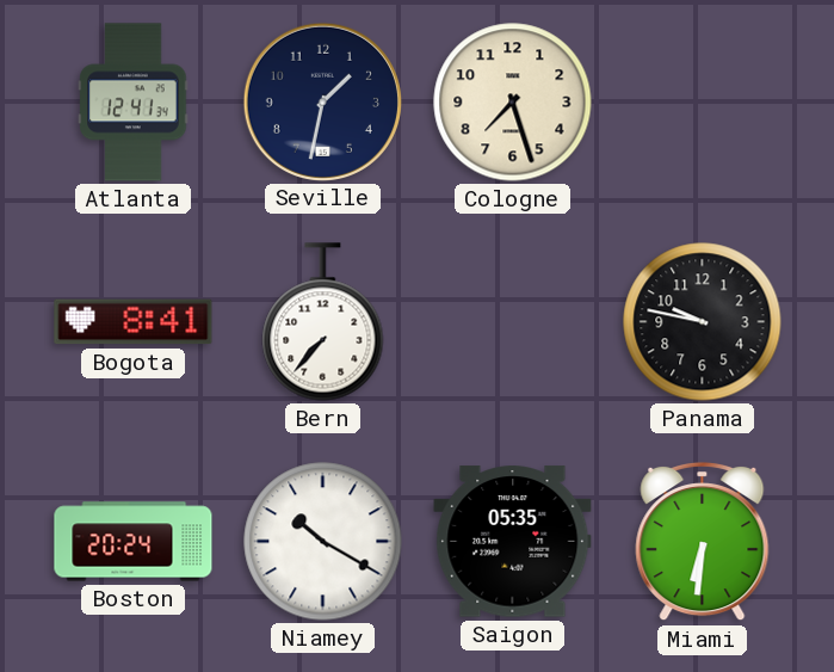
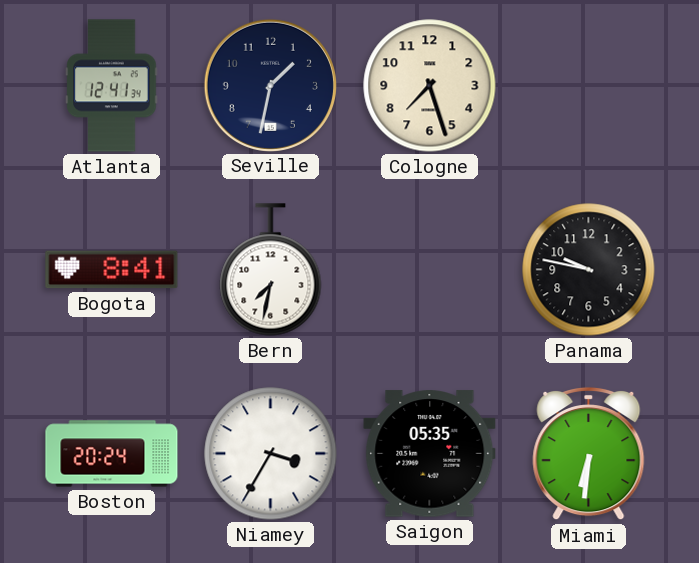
Bern: 7:37 -> 7:32 (271, 270)
Niamey: 10:20 -> 3:35 (271, 454)
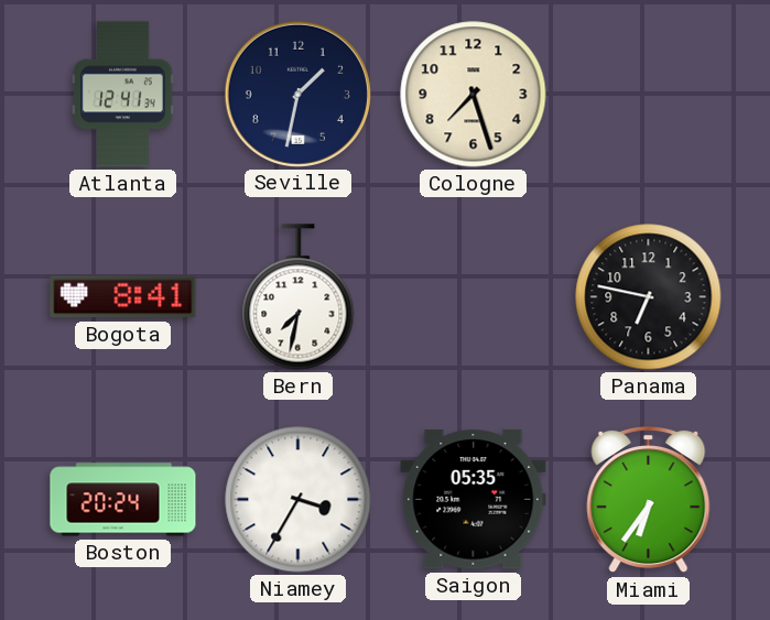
Panama: 9:47 -> 6:47 (649, 297)
Miami: 6:31 -> 6:36 (649, 500)
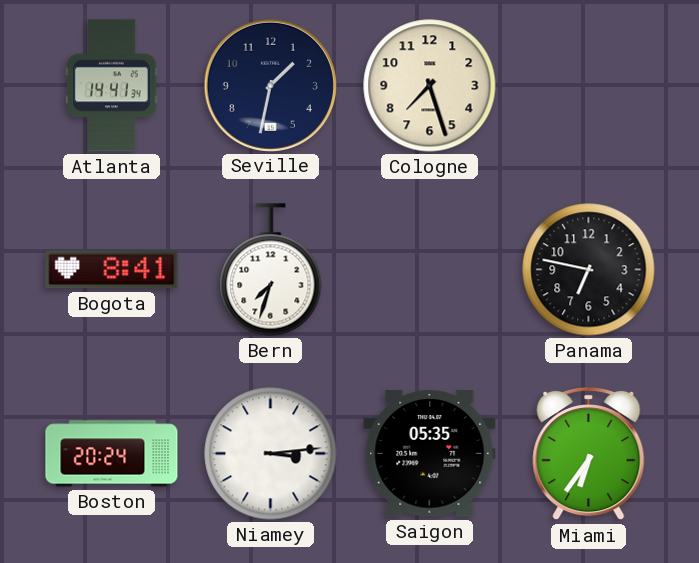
Atlanta: 12:41 -> 14:41 (112, 86)
Bern: 7:32 -> 7:33 (271, 270)
Niamey: 3:35 -> 3:14 (271, 454)
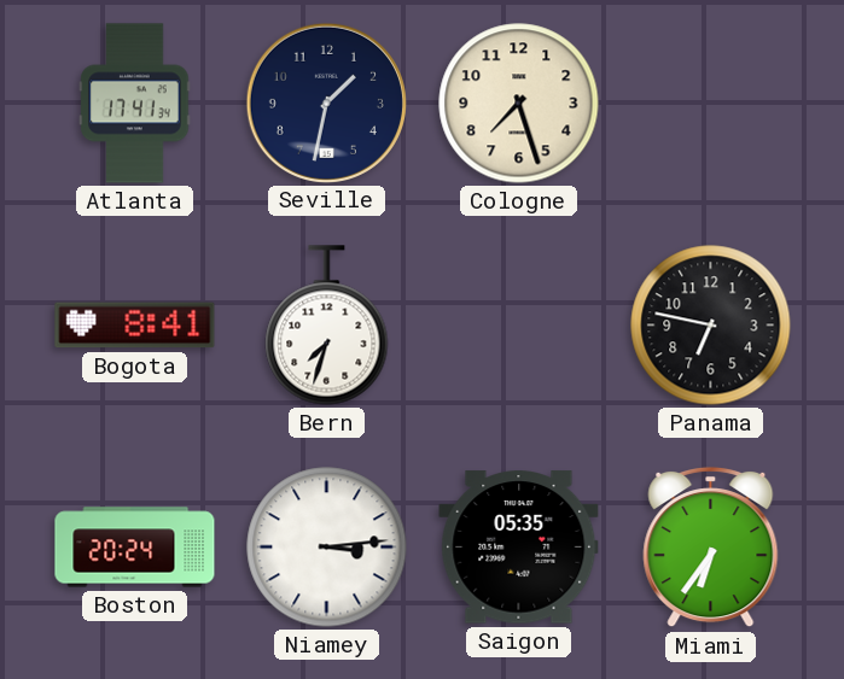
Atlanta: 14:41 -> 17:41 (135, 104)
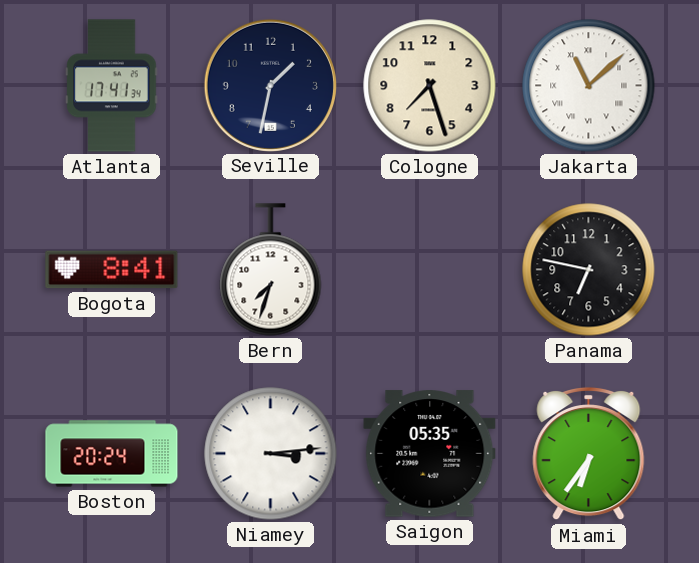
Jakarta: none -> 11:08 (589, 86)
